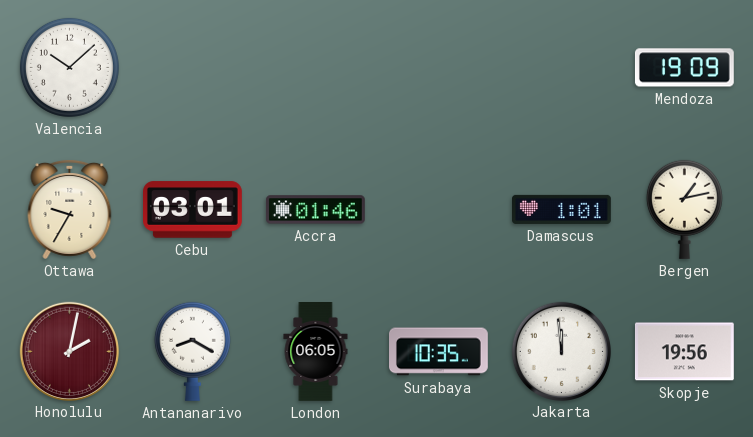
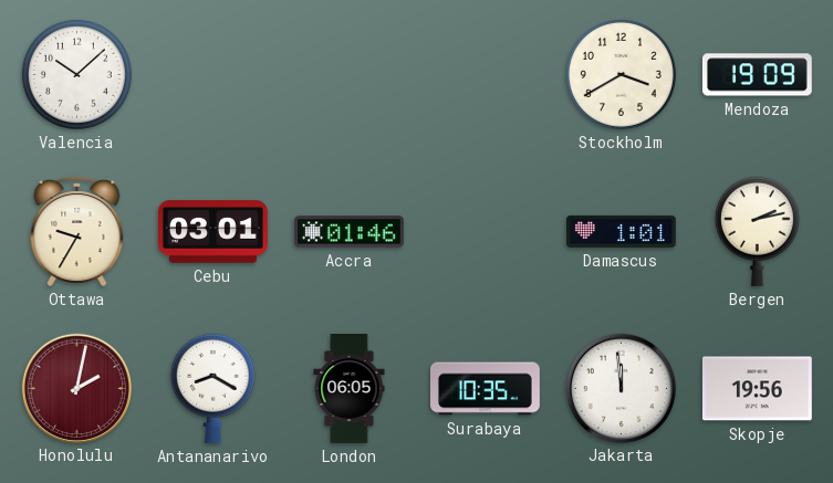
Stockholm: none -> 3:40 (621, 74)
Bergen: 1:13 -> 2:13 (757, 231)
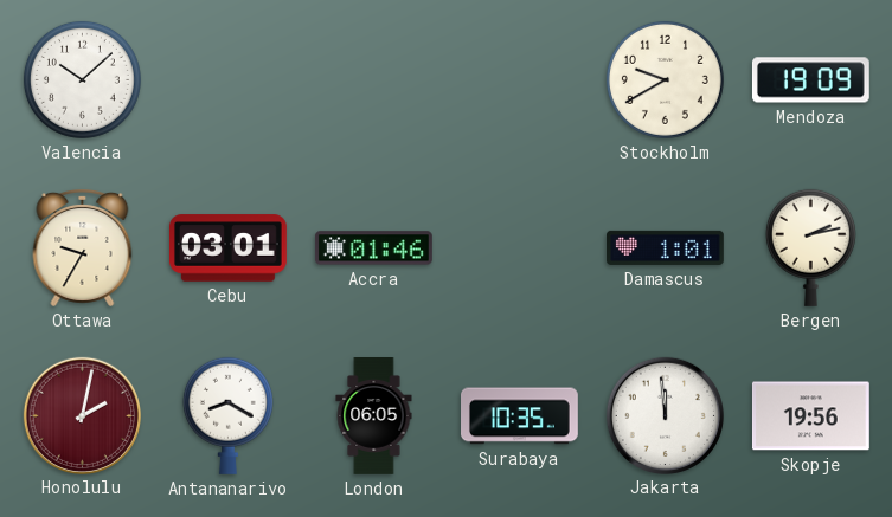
Stockholm: 3:40 -> 9:40 (665, 79)
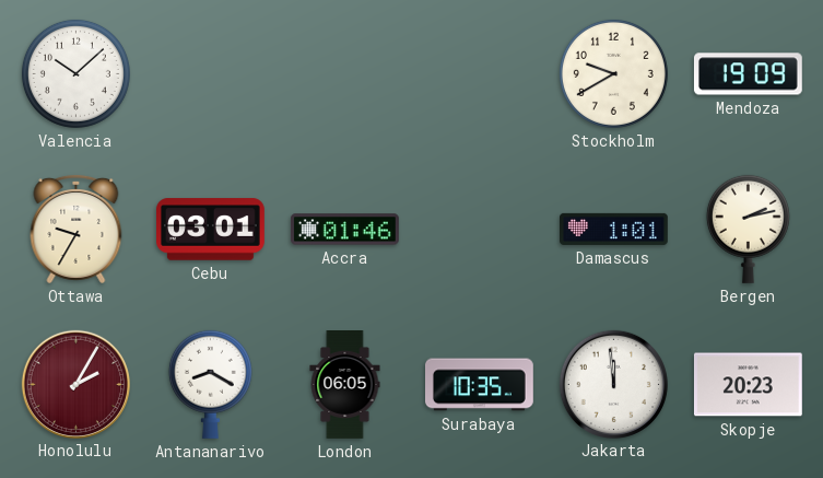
Honolulu: 2:02 -> 2:05 (75, 384)
Skopje: 19:56 -> 20:23 (748, 385)
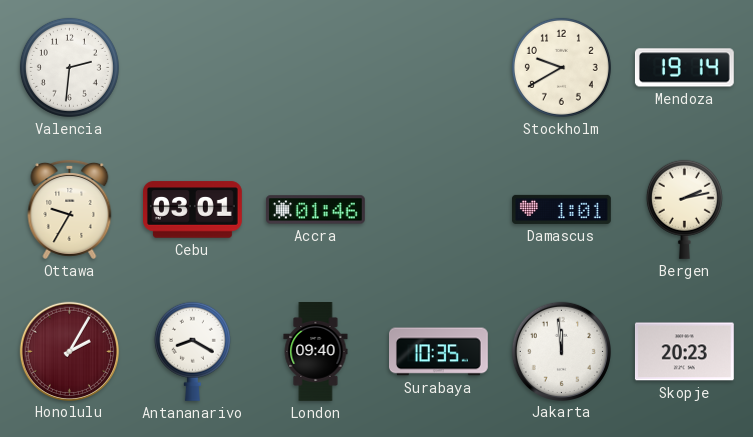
Valencia: 10:08 -> 2:31 (69, 67)
Mendoza: 19:09 -> 19:14 (684, 68)
London: 06:05 -> 09:40 (316, 352)
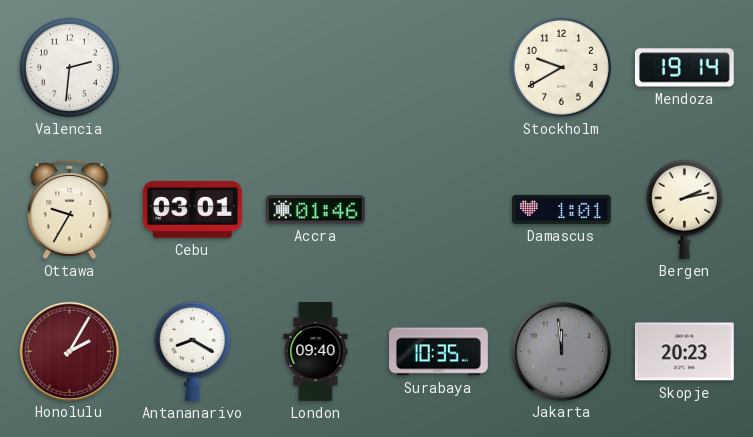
Jakarta dial: white -> grey (561, 351)
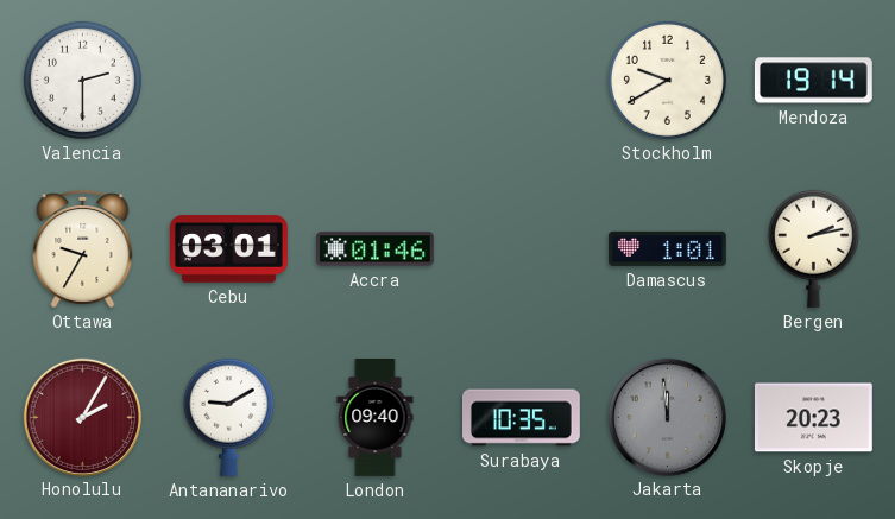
Valencia: 2:31 -> 2:30 (82, 80)
Antananarivo: 8:20 -> 9:10 (228, 417)
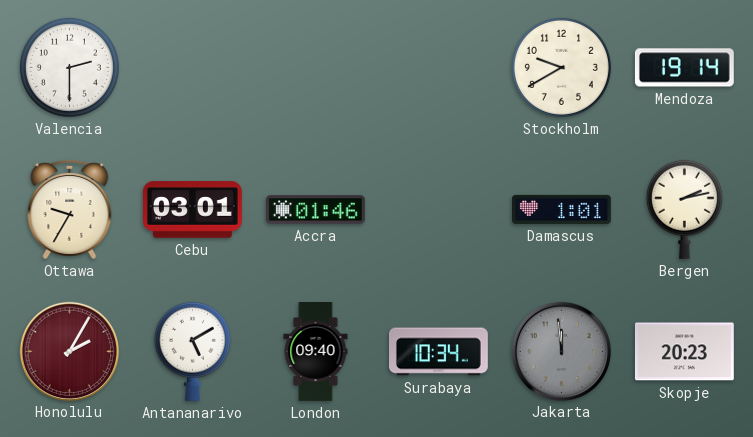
Antananarivo: 9:10 -> 5:10 (192, 351)
Surabaya: 10:35 -> 10:34 (439, 352)
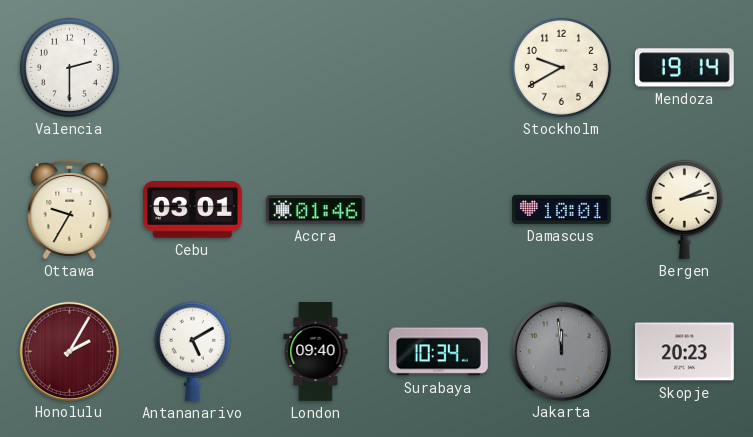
Damascus: 1:01 -> 10:01 (562, 209)
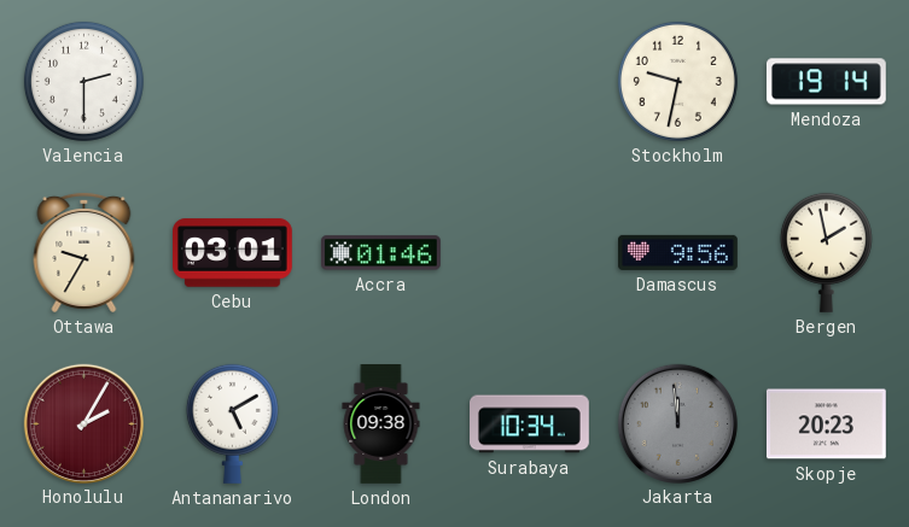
Stockholm: 9:40 -> 9:32 (677, 81)
Damascus: 10:01 -> 9:56 (678, 252)
Bergen: 2:13 -> 1:58 (826, 252)
London: 09:40 -> 09:38 (381, 424)
